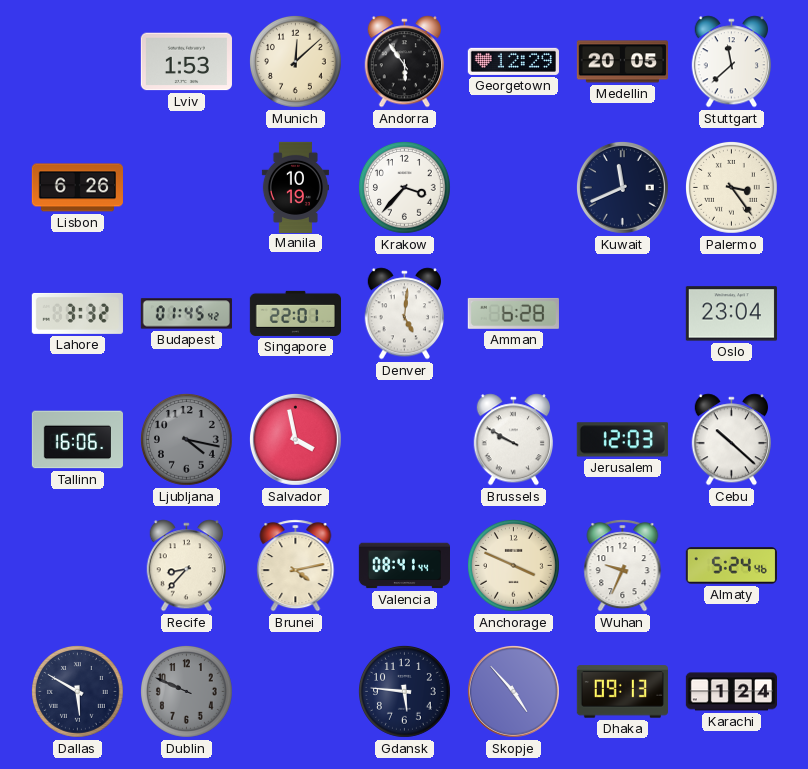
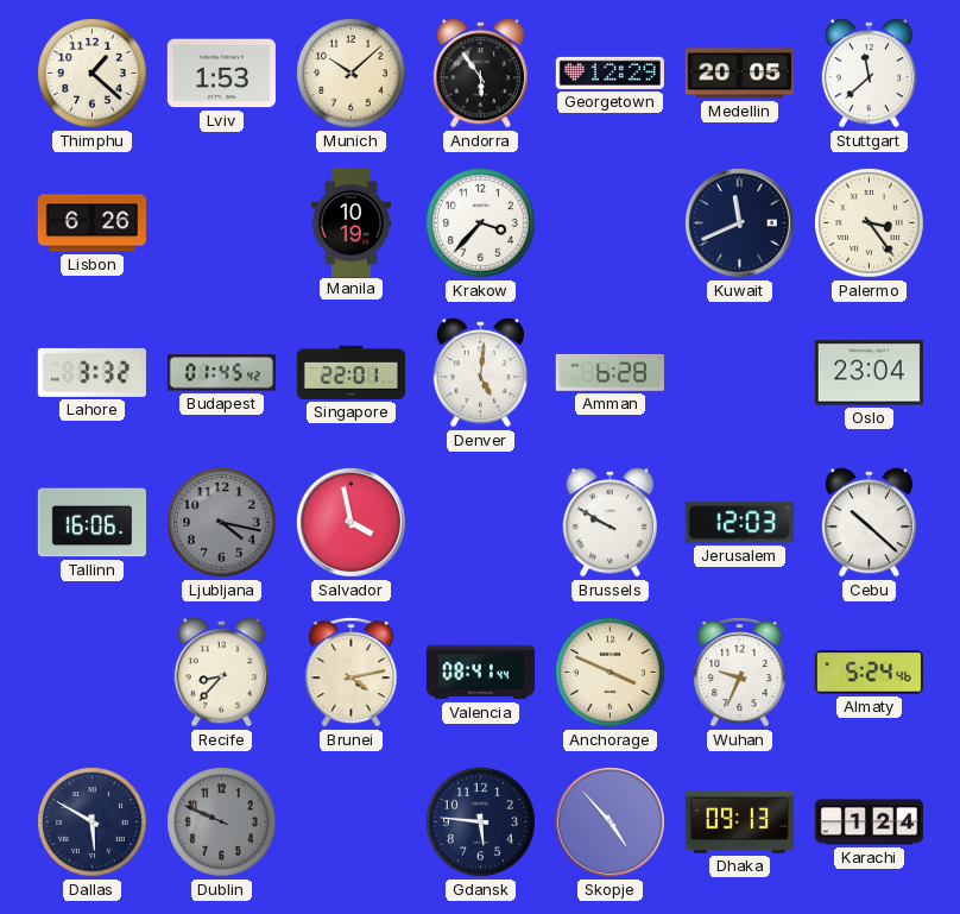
Thimphu: none -> 1:22 (93, 74)
Munich: 12:08 -> 10:08 (352, 74)
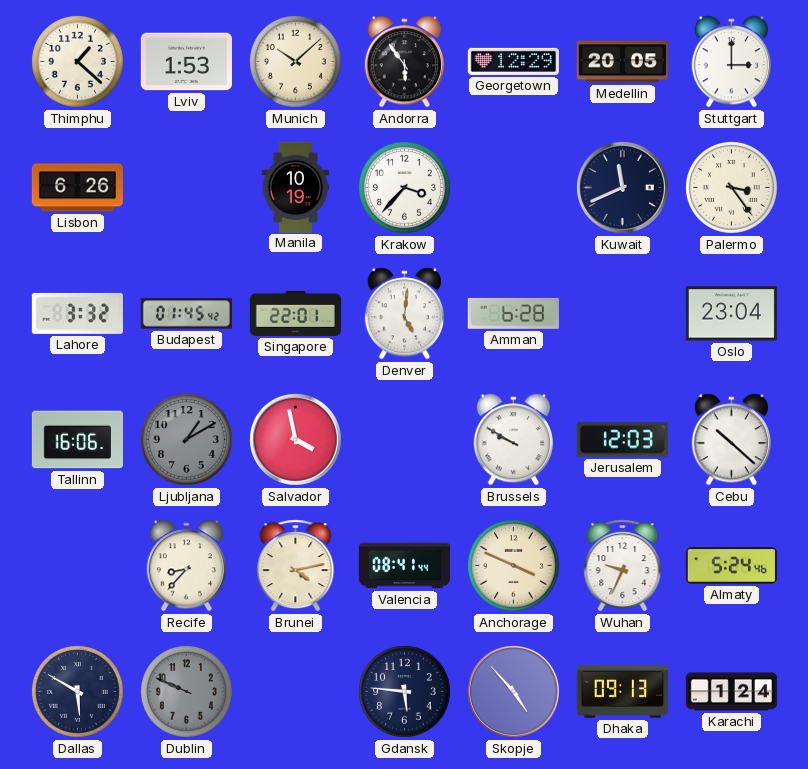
Stuttgart: 11:38 -> 3:00 (731, 62)
Ljubljana: 4:17 -> 1:10 (187, 440)
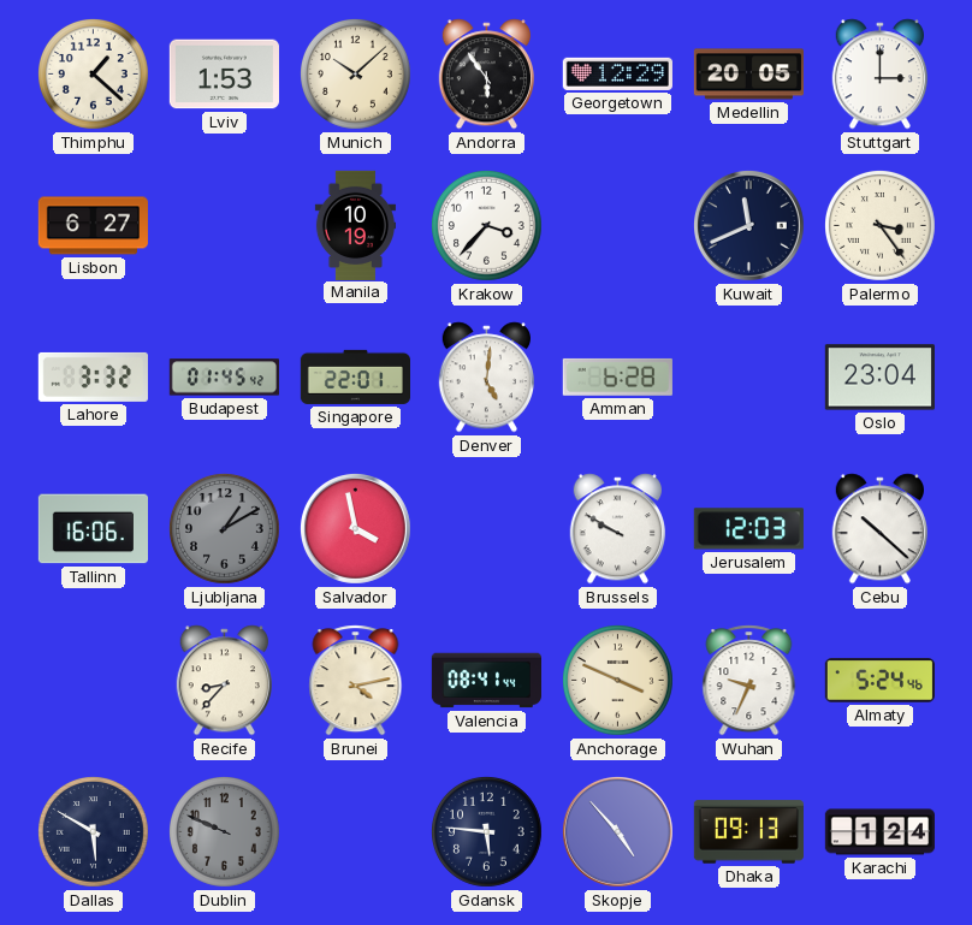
Lisbon: 6:26 -> 6:27 (93, 226)
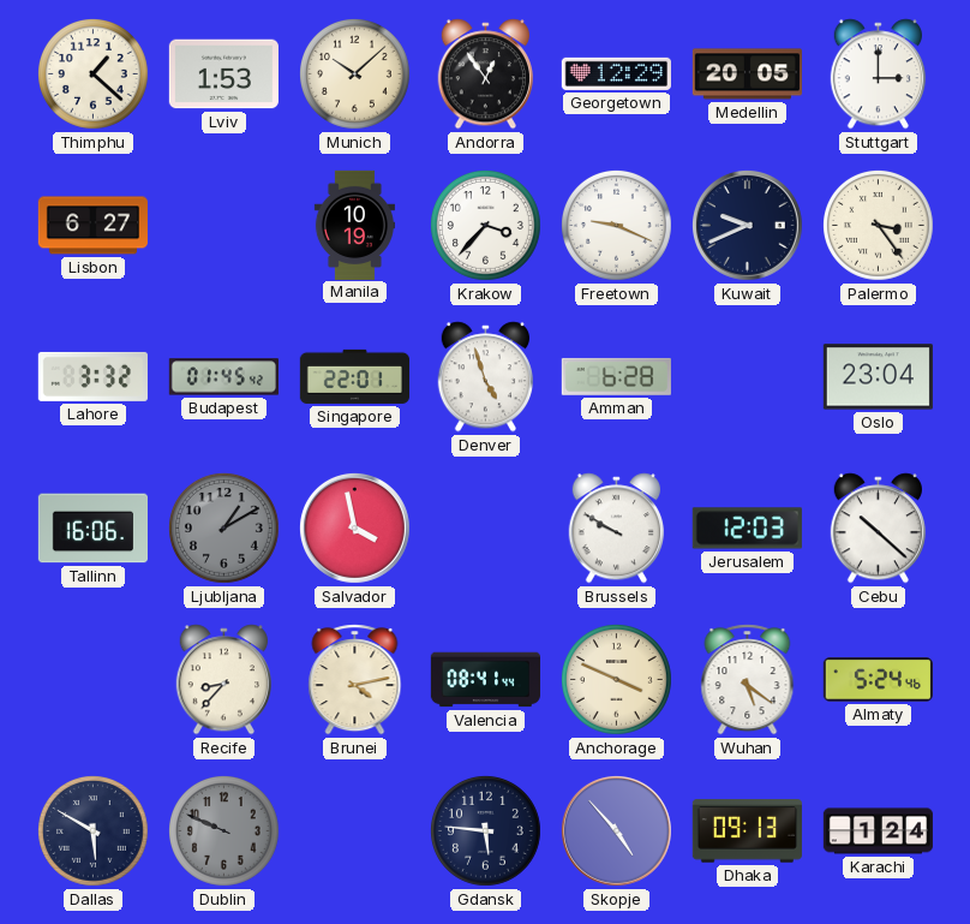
Andorra: 5:54 -> 12:54 (485, 74)
Freetown: none -> 9:19 (617, 226)
Kuwait: 11:41 -> 9:41 (747, 225)
Denver: 5:01 -> 4:57 (485, 377)
Wuhan: 9:34 -> 5:21 (748, 680)
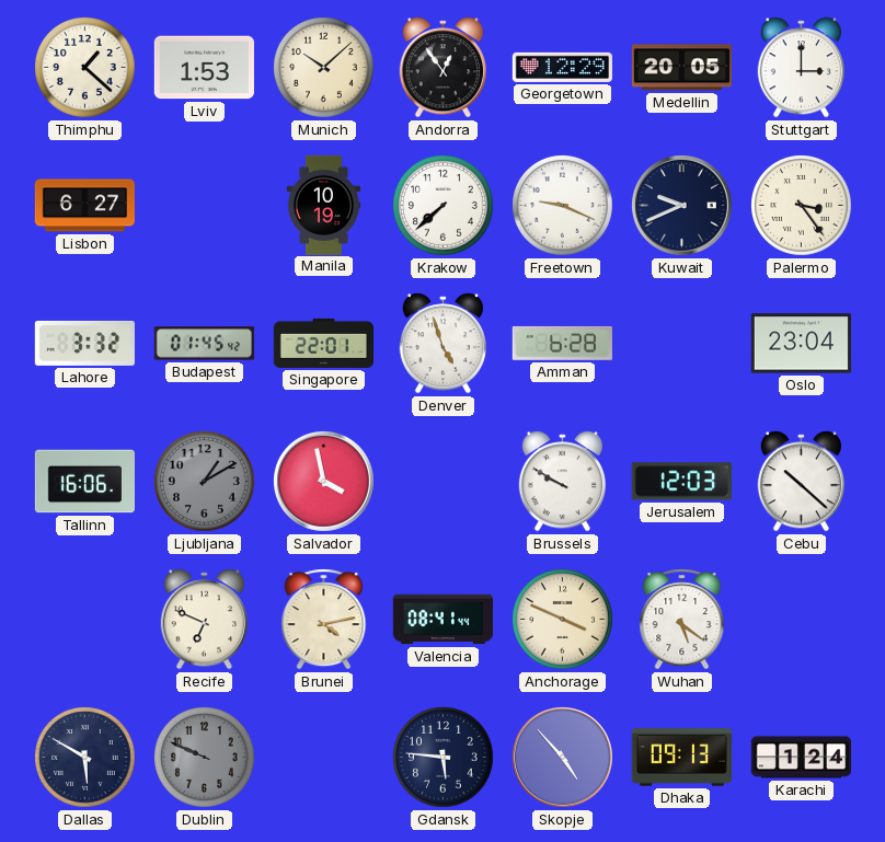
Krakow: 3:37 -> 7:38 (444, 206)
Recife: 8:37 -> 6:49 (204, 620)
Almaty: 5:24 -> none (878, 680)
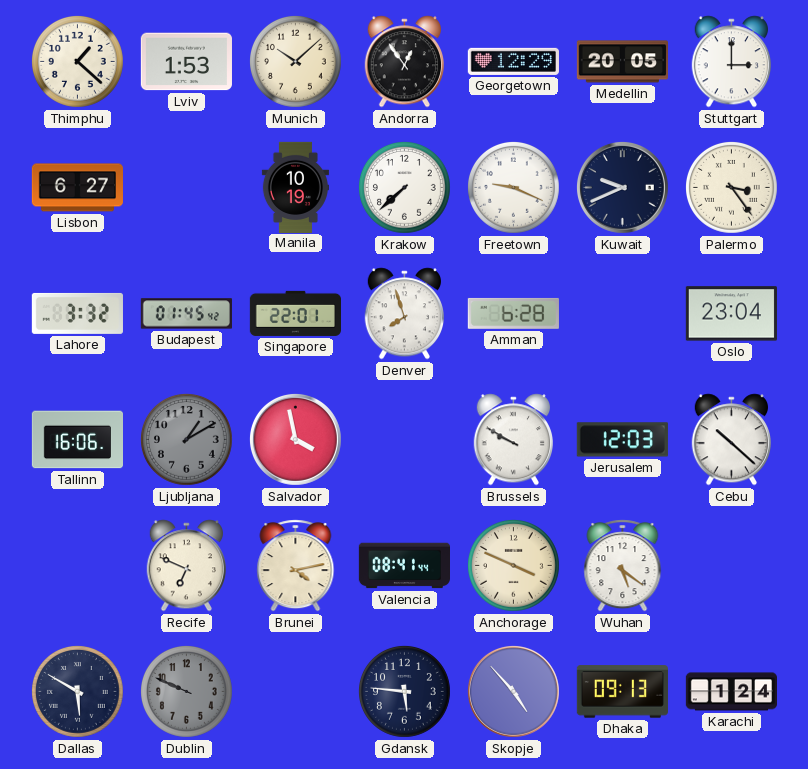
Denver: 4:57 -> 7:57 (404, 314)
